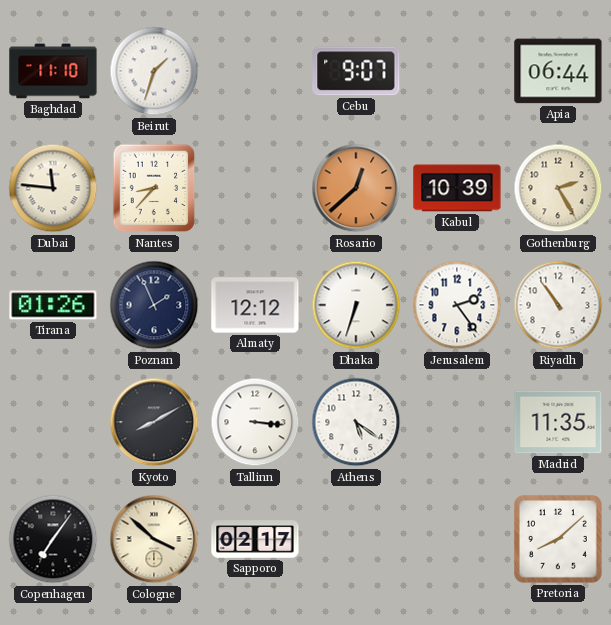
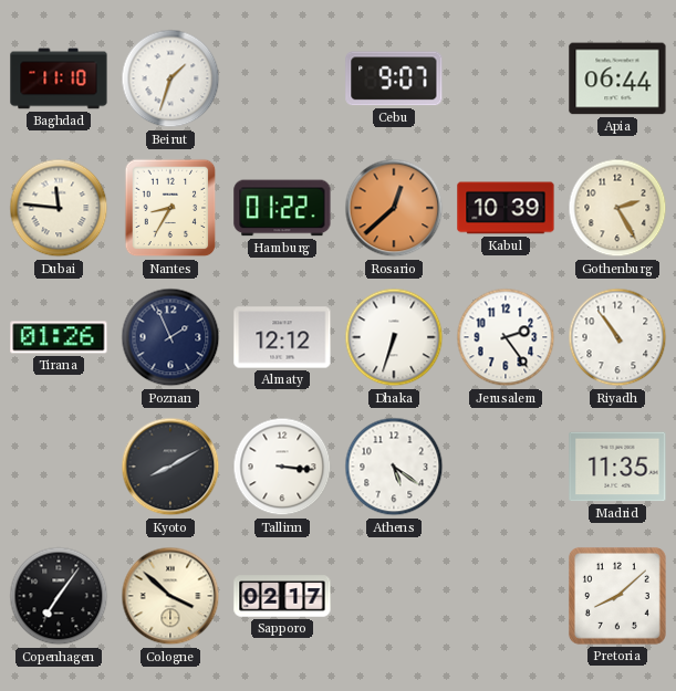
Nantes: 8:37 -> 8:35 (170, 208)
Hamburg: none -> 01:22 (282, 208)
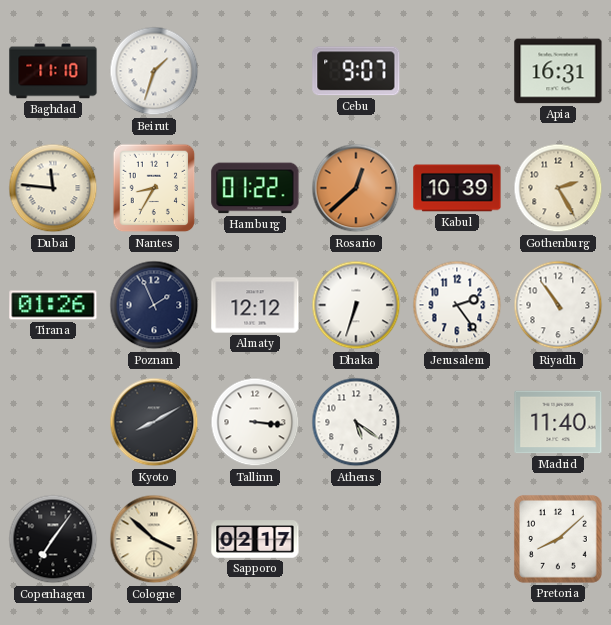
Apia: 06:44 -> 16:31 (558, 71)
Madrid: 11:35 -> 11:40 (558, 422)
